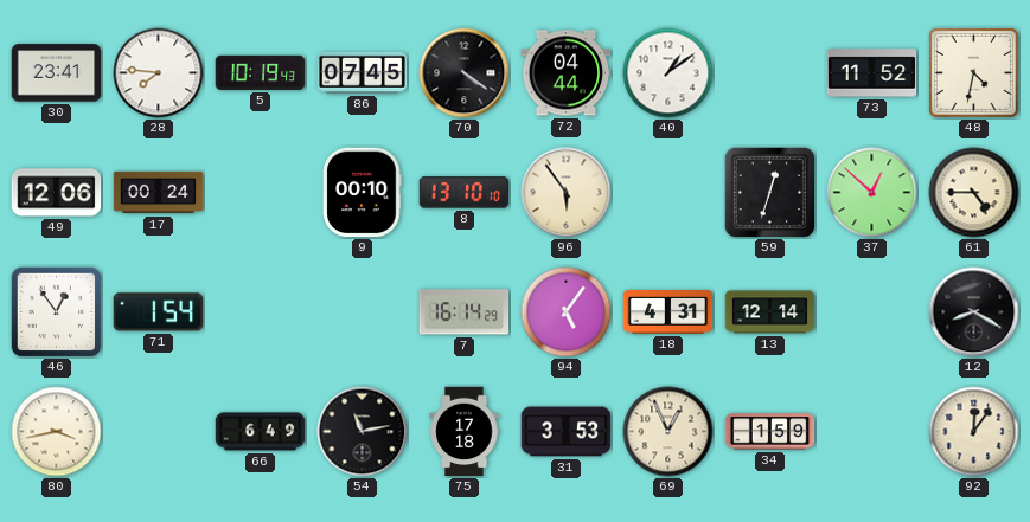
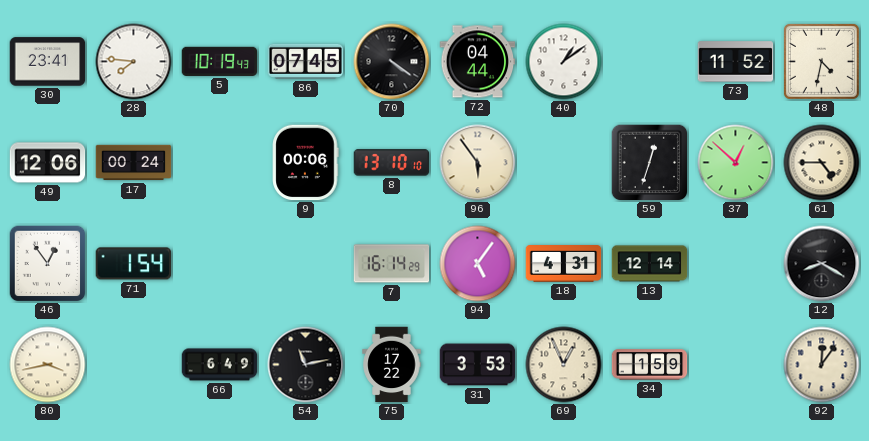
9: 00:10 -> 00:06 (306, 163)
75: 17:18 -> 17:22 (392, 365)
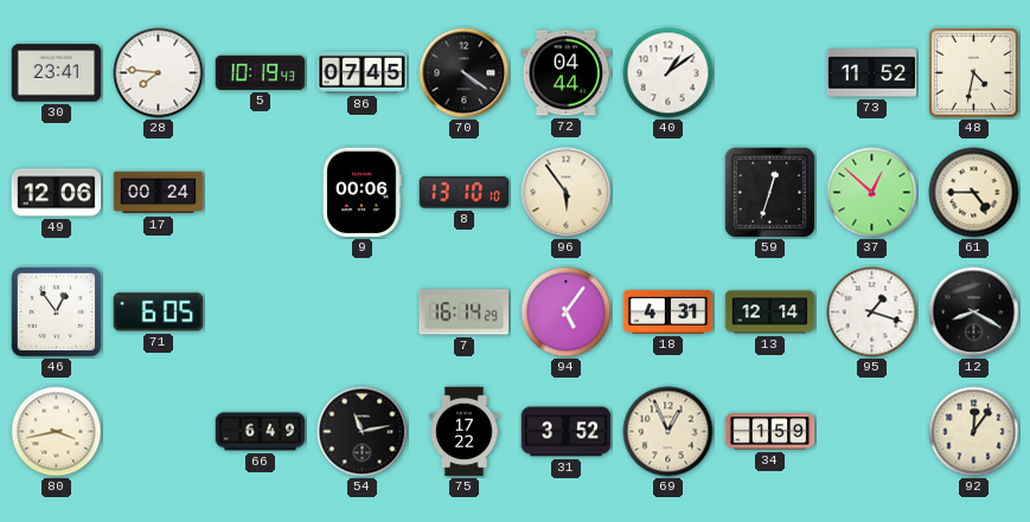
71: 1:54 -> 6:05 (159, 312)
95: none -> 1:18 (872, 312)
31: 3:53 -> 3:52 (567, 432)
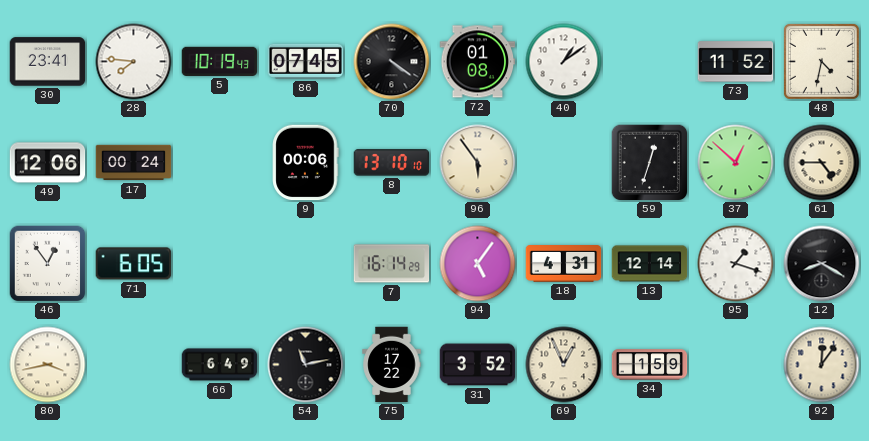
72: 04:44 -> 01:08 (478, 62)
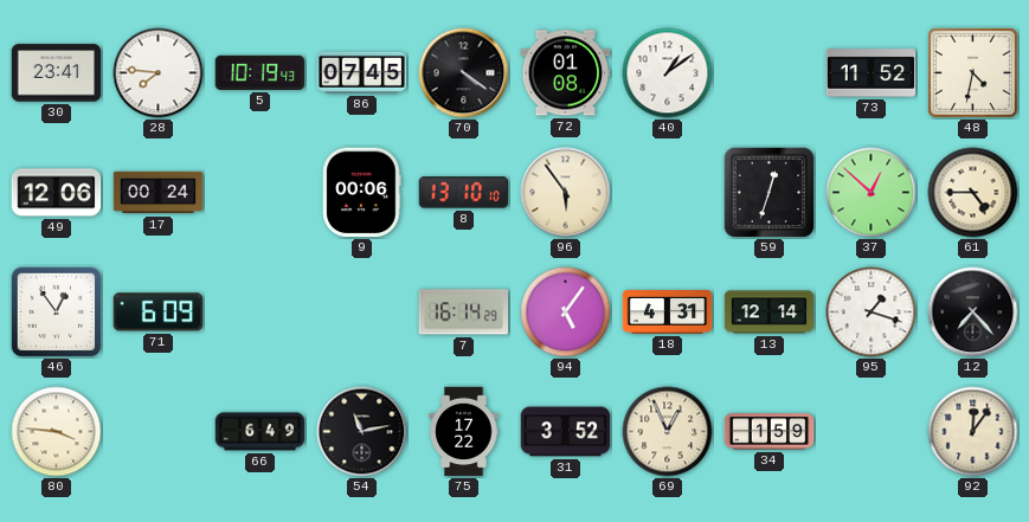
71: 6:05 -> 6:09 (159, 312)
12: 8:20 -> 7:23 (973, 312)
80: 3:43 -> 3:46 (57, 432)
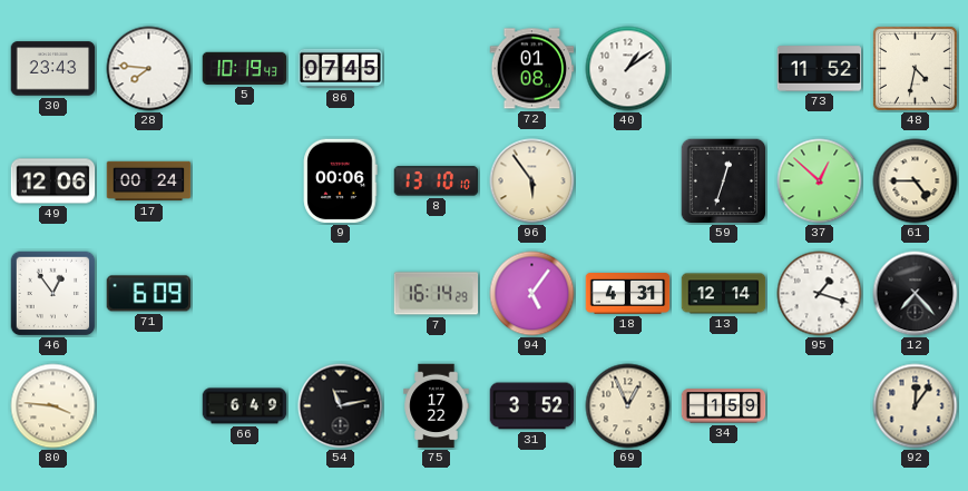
30: 23:41 -> 23:43 (53, 69)
70: 4:21 -> none (464, 73)
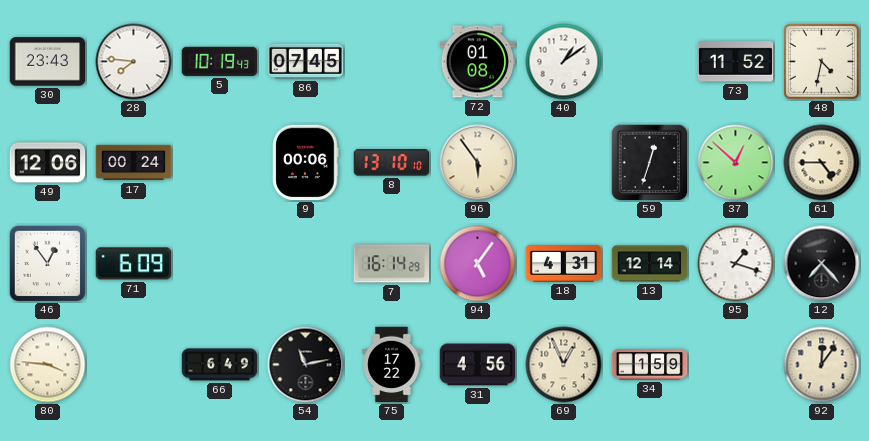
31: 3:52 -> 4:56 (478, 365)
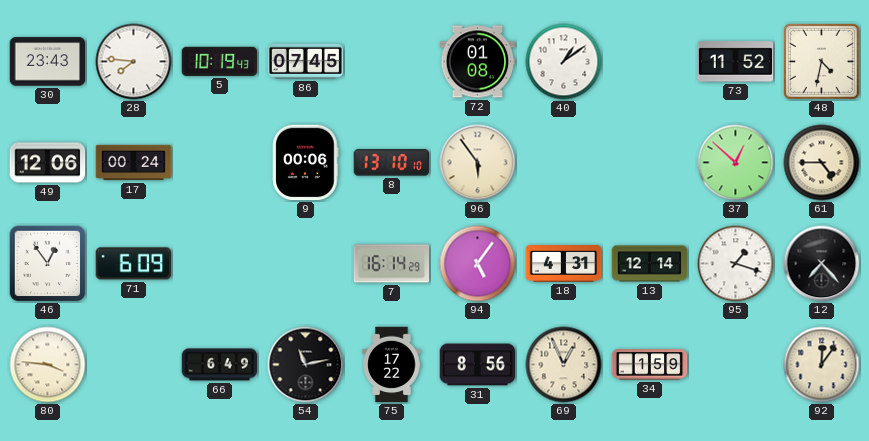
59: 12:33 -> none (649, 162)
31: 4:56 -> 8:56 (478, 365)
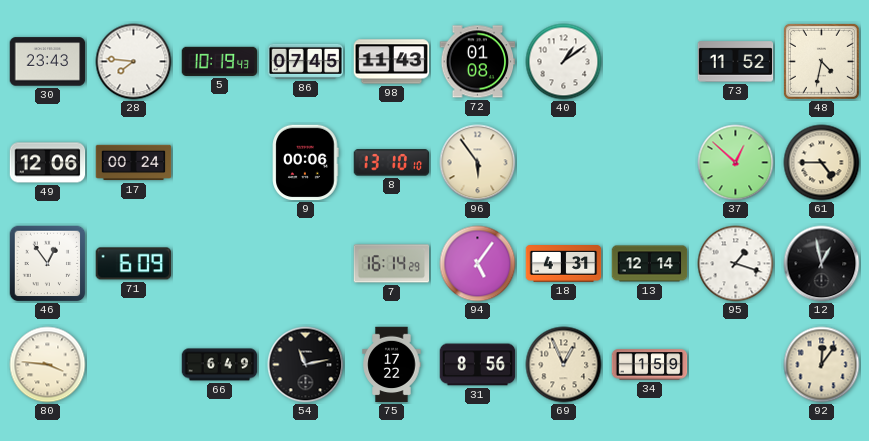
98: none -> 11:43 (392, 62)
12: 7:23 -> 12:58 (822, 264)
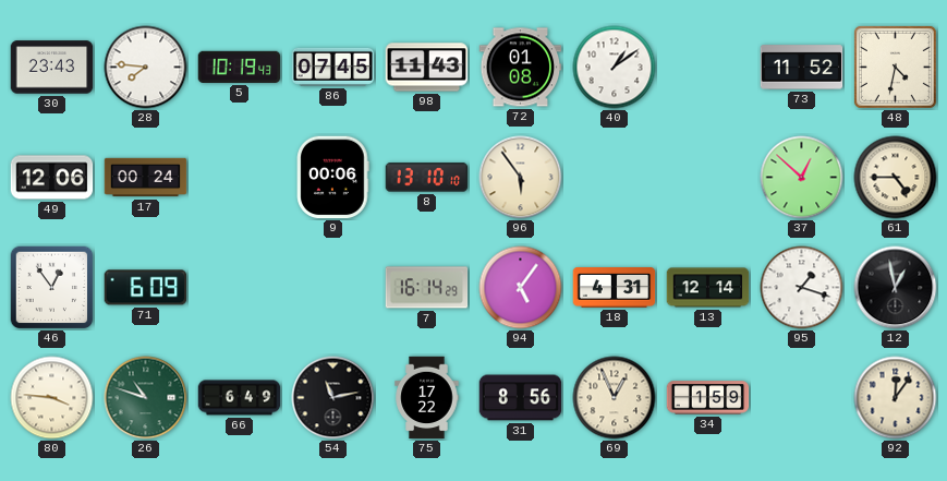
26: none -> 10:48 (146, 398)
